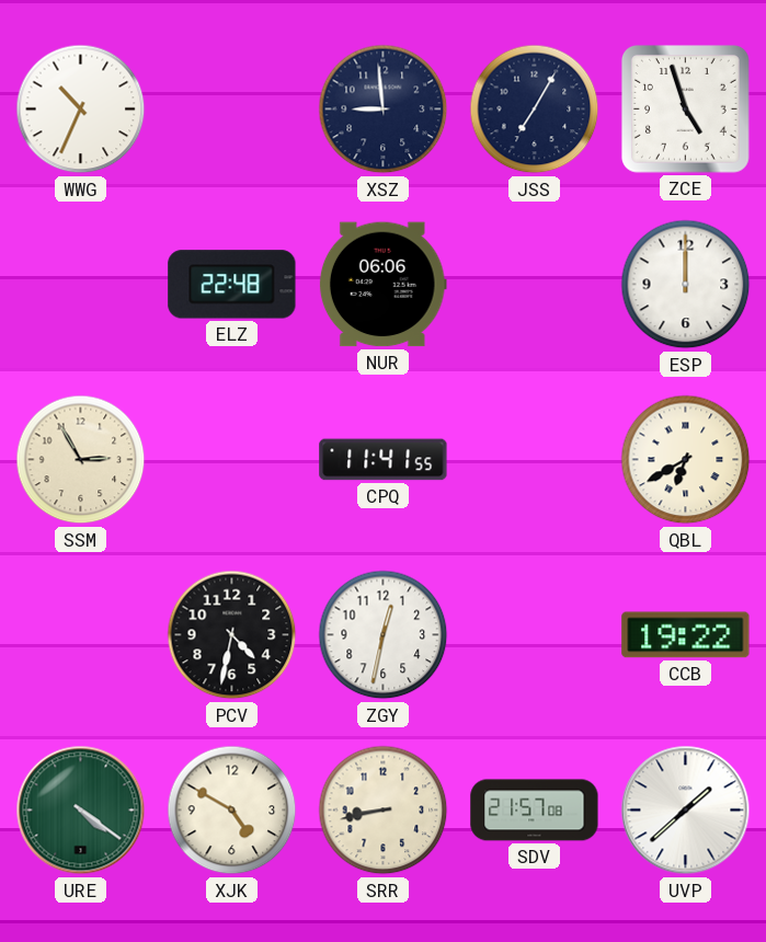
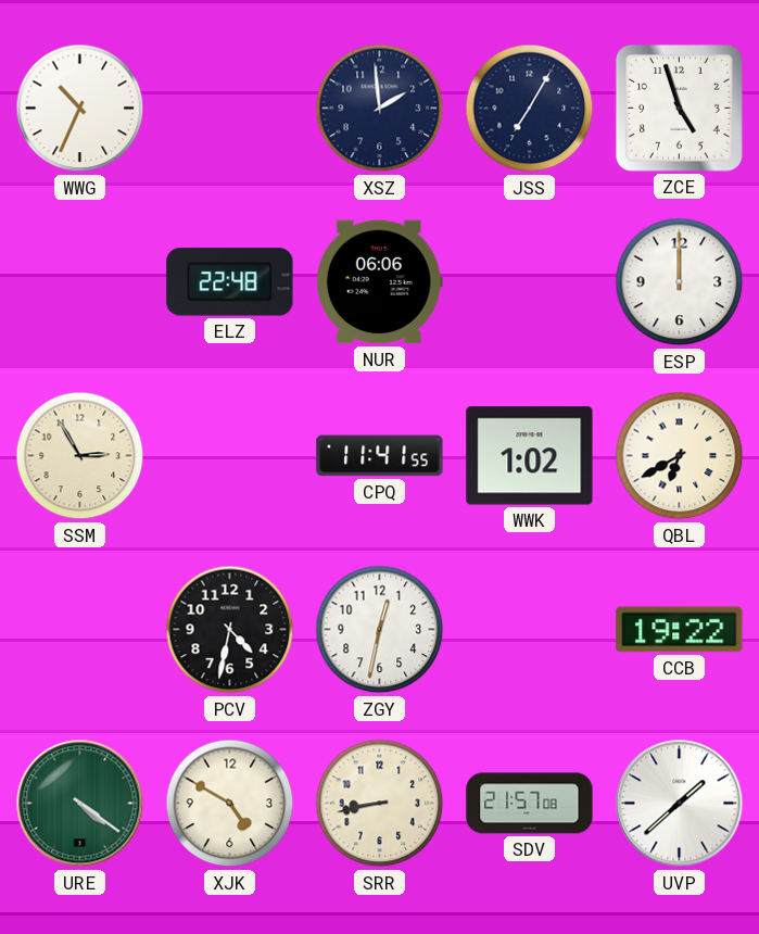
XSZ: 8:59 -> 1:59 (380, 109)
WWK: none -> 1:02 (530, 456)
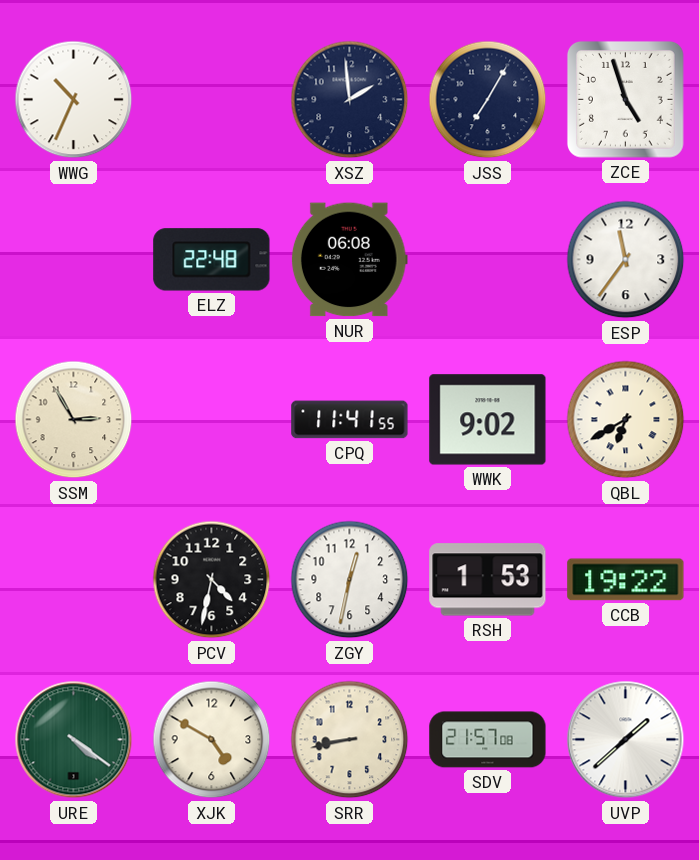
NUR: 06:06 -> 06:08 (349, 260)
ESP: 12:00 -> 11:36 (626, 260)
WWK: 1:02 -> 9:02 (488, 420)
RSH: none -> 1:53 (488, 580)
